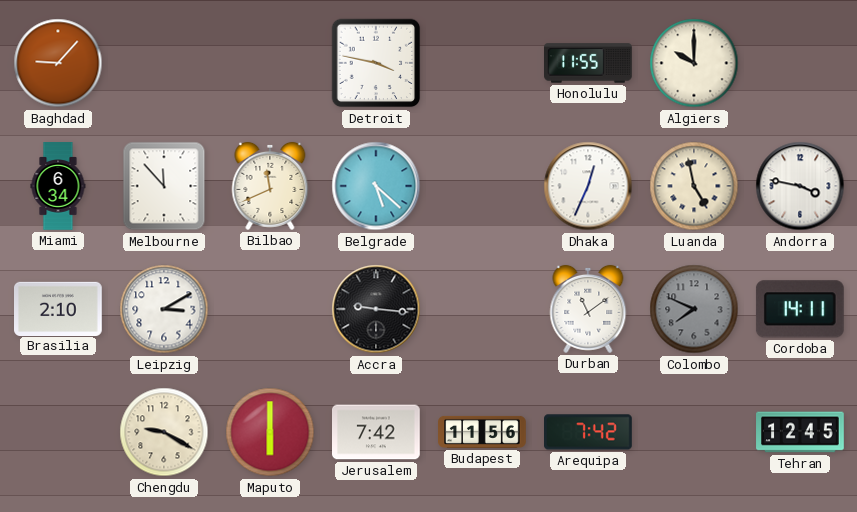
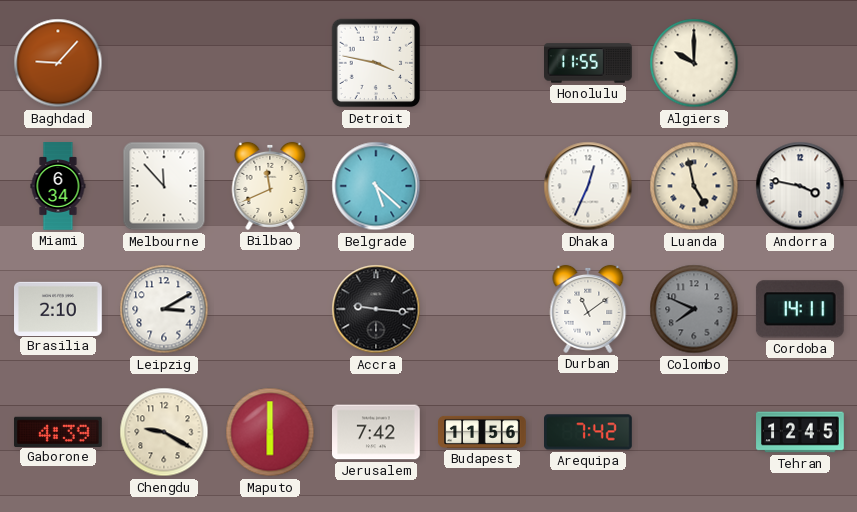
Gaborone: none -> 4:39 (59, 431)
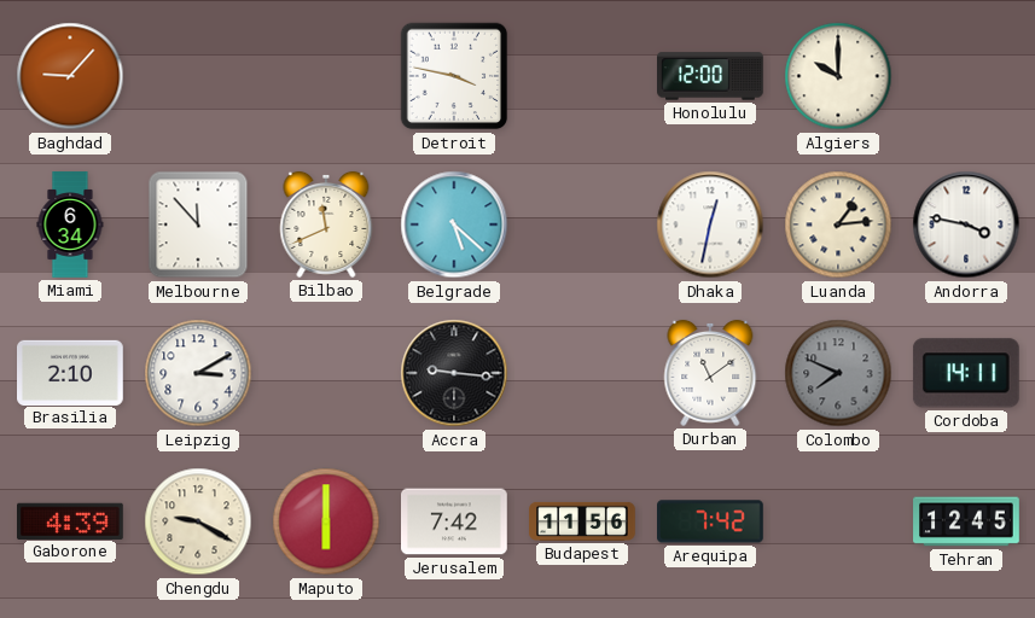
Honolulu: 11:55 -> 12:00 (711, 76)
Dhaka: 12:34 -> 12:32 (710, 225)
Luanda: 4:58 -> 1:14 (838, 225)
